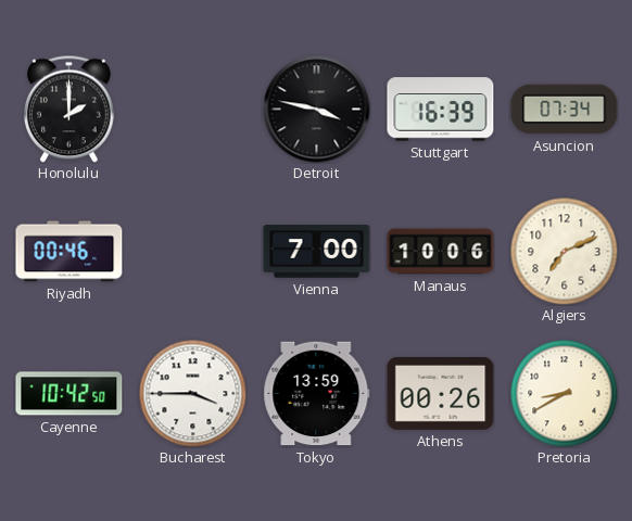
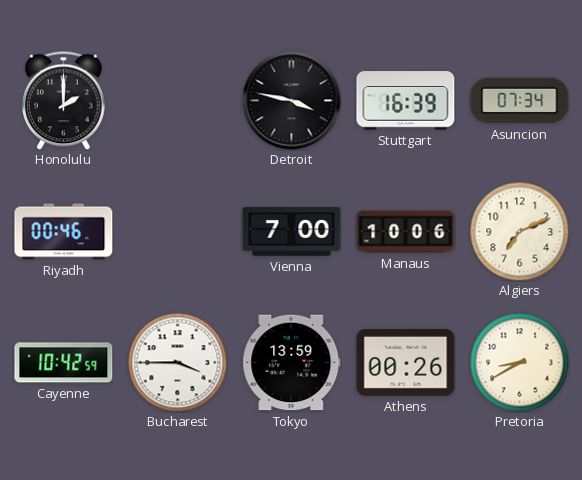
Cayenne: 10:42:50 -> 10:42:59 (64, 363)
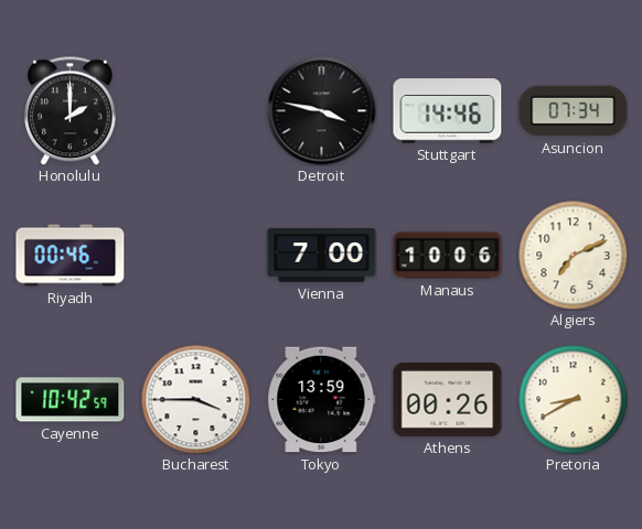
Stuttgart: 16:39 -> 14:46 (448, 111)
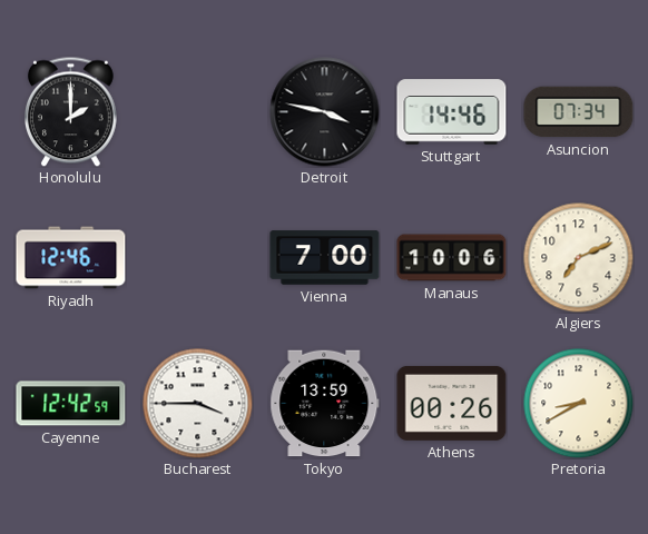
Riyadh: 00:46 -> 12:46 (71, 258)
Cayenne: 10:42 -> 12:42 (71, 404)
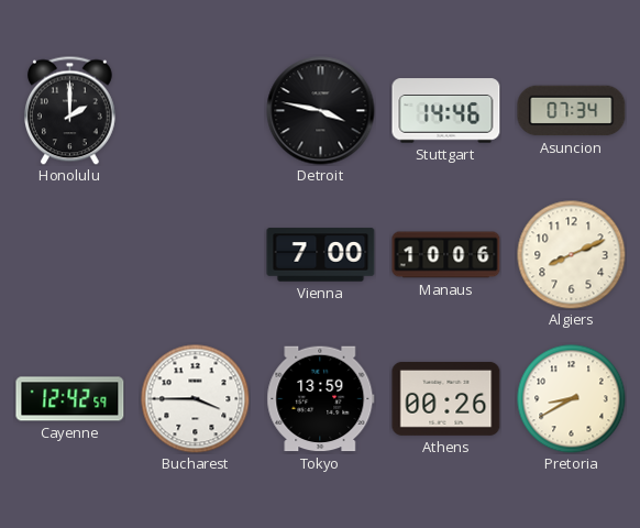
Riyadh: 12:46 -> none (71, 258)
Algiers: 7:11 -> 8:11 (572, 255)
